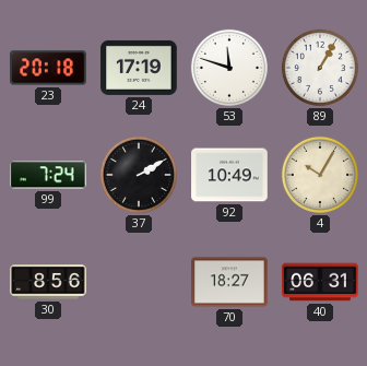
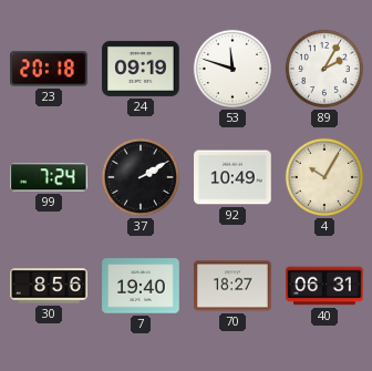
24: 17:19 -> 09:19 (141, 69)
89: 1:05 -> 2:05 (324, 69)
7: none -> 19:40 (141, 286)
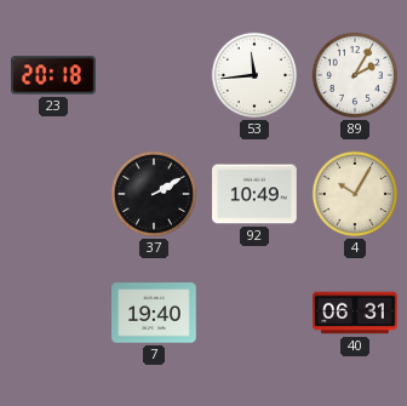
24: 09:19 -> none (141, 69)
53: 11:48 -> 11:44 (254, 75)
99: 7:24 -> none (50, 177)
30: 8:56 -> none (49, 286)
70: 18:27 -> none (232, 286)
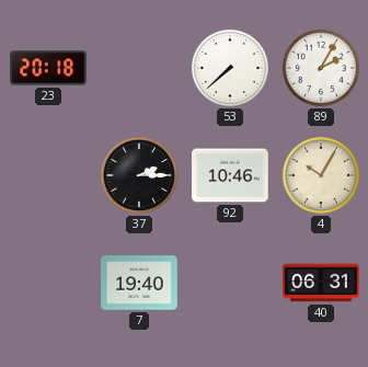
53: 11:44 -> 7:38 (230, 68)
37: 2:10 -> 2:15 (139, 175)
92: 10:49 -> 10:46 (230, 175)
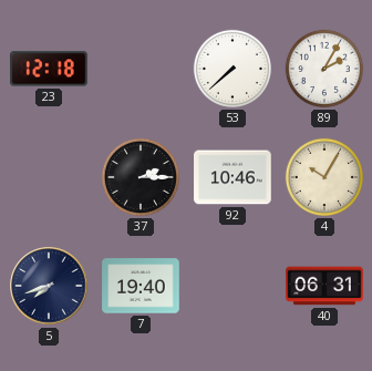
23: 20:18 -> 12:18 (49, 69)
5: none -> 7:42 (49, 286)
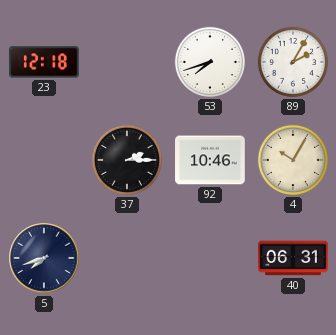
53: 7:38 -> 7:42 (210, 62)
7: 19:40 -> none (141, 286)
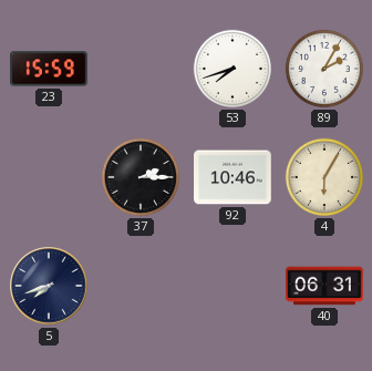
23: 12:18 -> 15:59 (49, 69)
4: 10:05 -> 6:05 (324, 177)
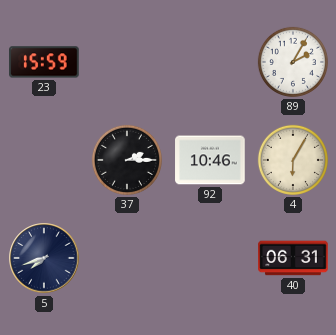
53: 7:42 -> none (232, 69)
